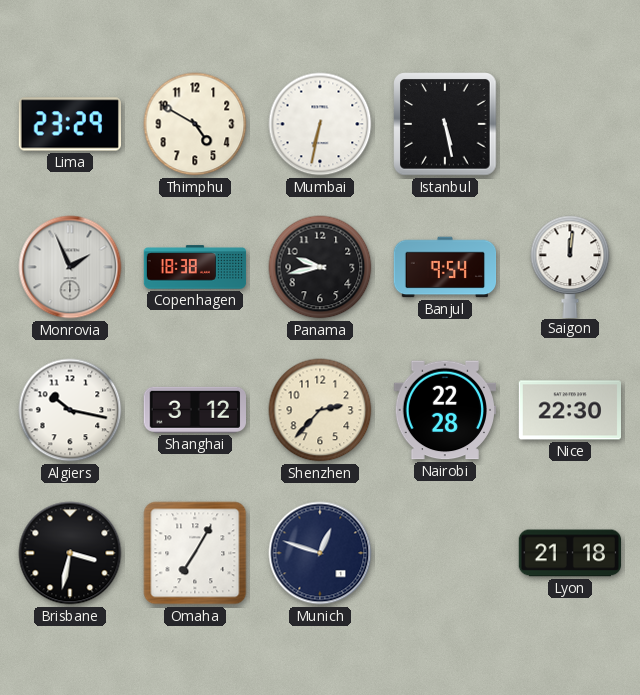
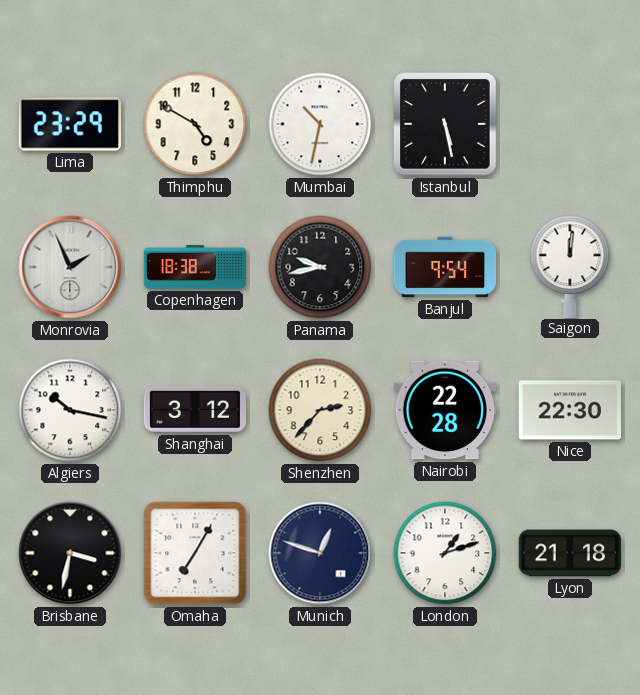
Mumbai: 6:32 -> 10:32 (320, 124)
London: none -> 1:12 (445, 553)
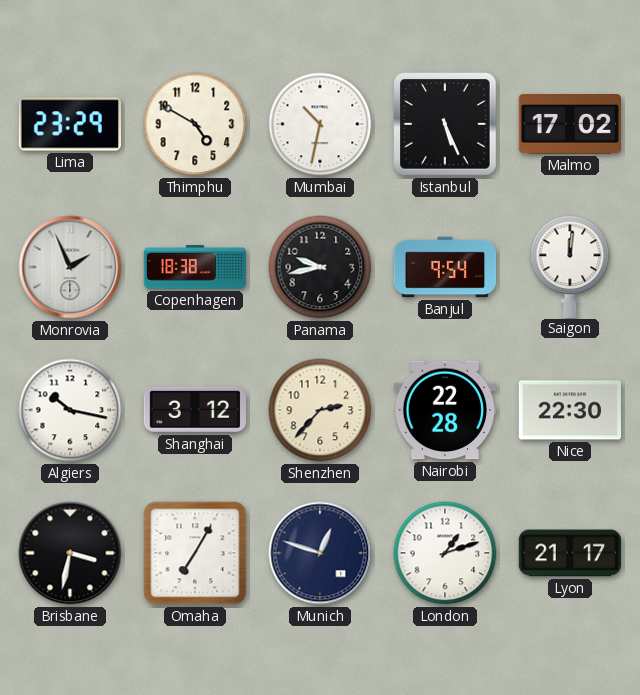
Istanbul: 5:28 -> 5:26 (445, 124)
Malmo: none -> 17:02 (569, 125)
Lyon: 21:18 -> 21:17 (569, 553)
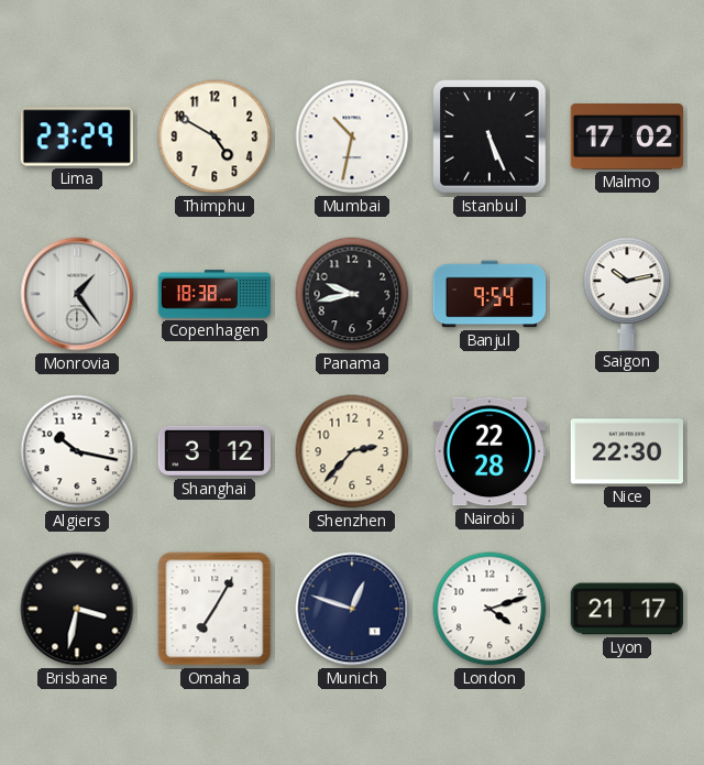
Monrovia: 1:56 -> 1:24 (77, 294)
Saigon: 12:01 -> 10:13 (627, 293)
London: 1:12 -> 4:12 (490, 609)
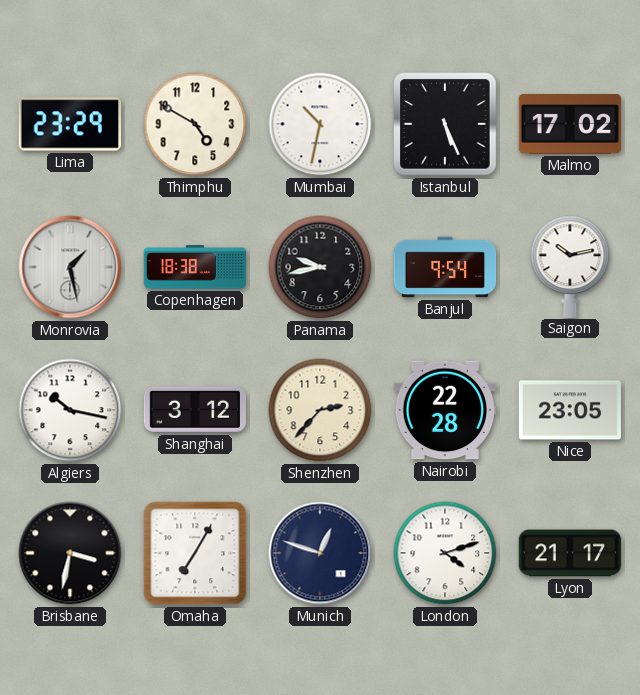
Monrovia: 1:24 -> 1:28 (70, 267)
Nice: 22:30 -> 23:05 (569, 410)
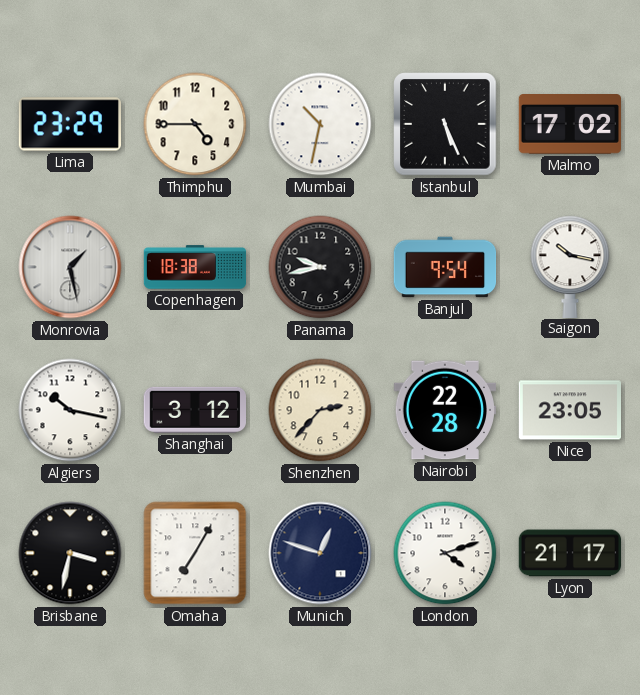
Thimphu: 4:50 -> 4:45 (195, 124)
Saigon: 10:13 -> 10:17 (570, 266)
